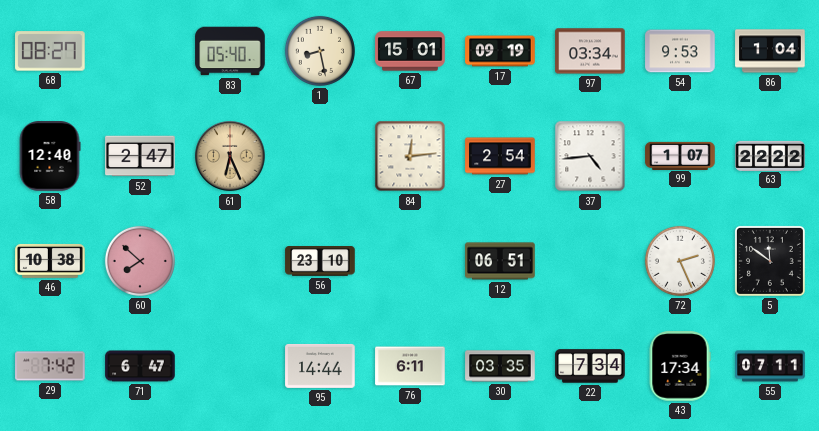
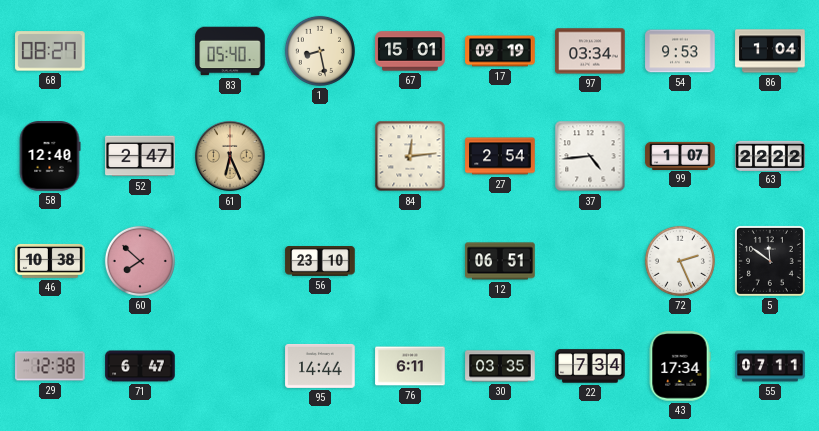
29: 7:42 -> 12:38 (50, 366)
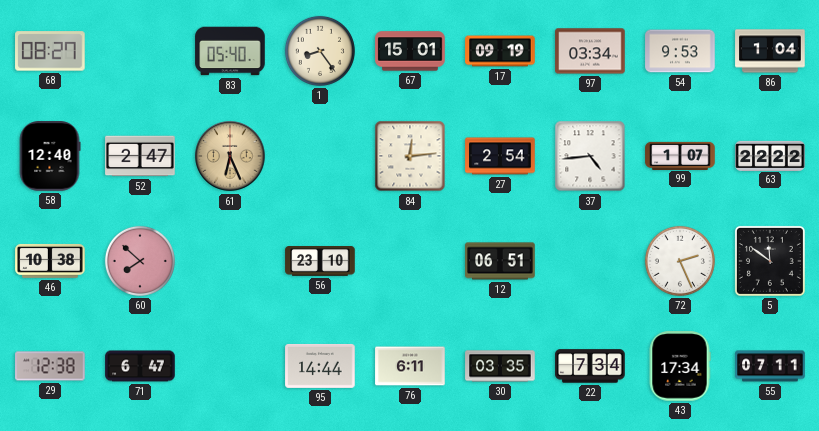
1: 8:28 -> 8:24 (320, 51)
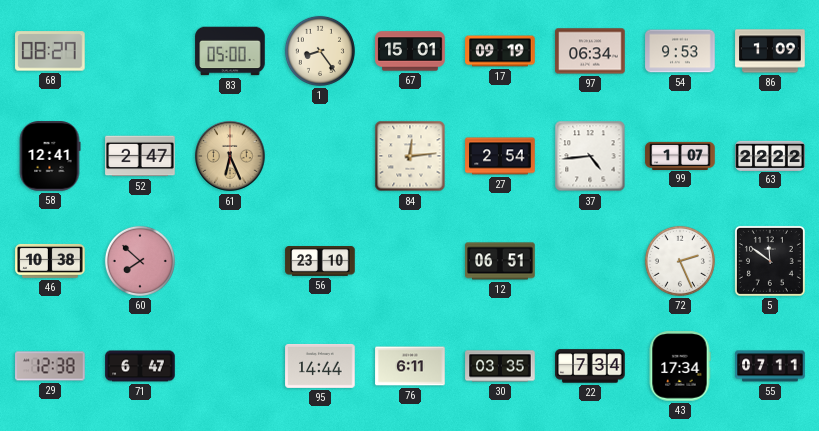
83: 05:40 -> 05:00 (230, 51)
97: 03:34 -> 06:34 (590, 51)
86: 1:04 -> 1:09 (770, 51)
58: 12:40 -> 12:41 (50, 156)
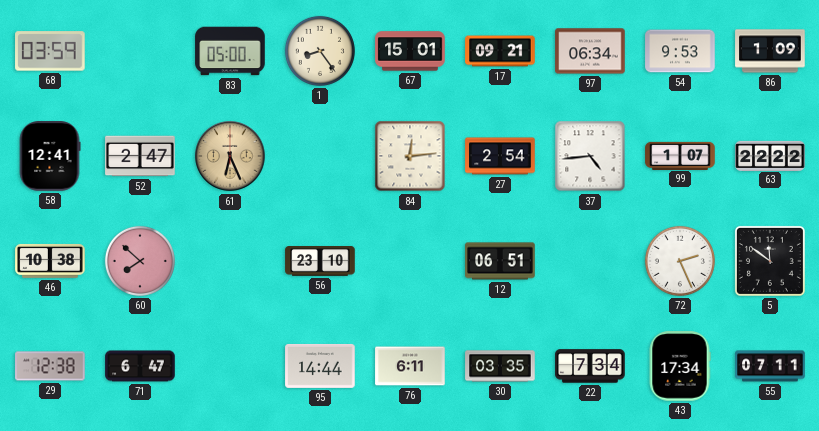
68: 08:27 -> 03:59 (50, 51)
17: 09:19 -> 09:21 (500, 51)
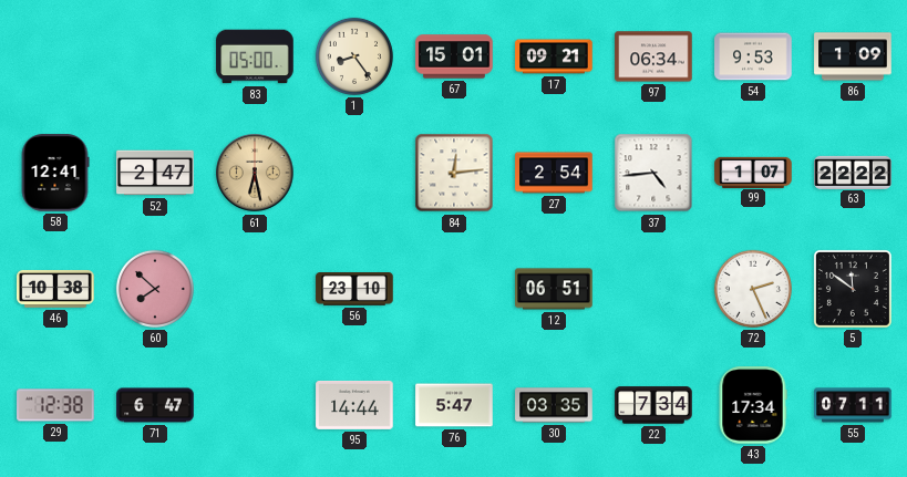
68: 03:59 -> none (50, 51)
61: 6:26 -> 6:28 (255, 173)
76: 6:11 -> 5:47 (454, 405)
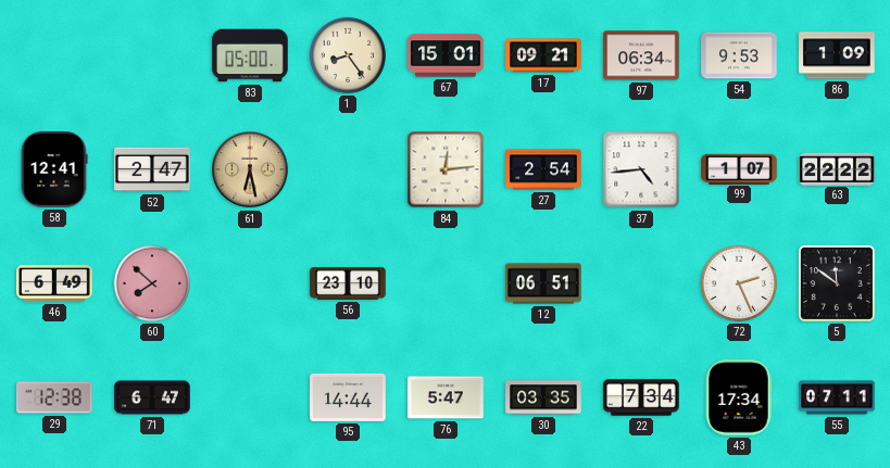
46: 10:38 -> 6:49 (54, 283)
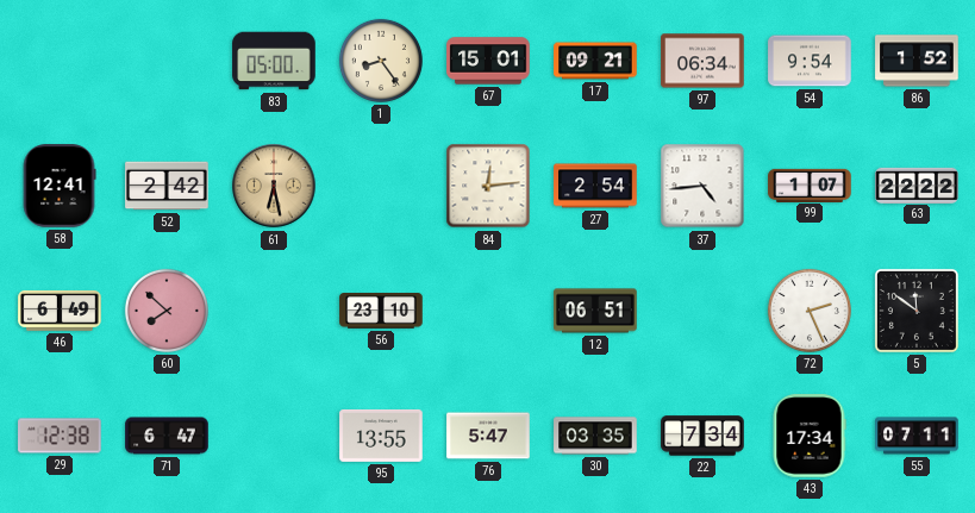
54: 9:53 -> 9:54 (810, 61)
86: 1:09 -> 1:52 (917, 61)
52: 2:47 -> 2:42 (167, 186)
95: 14:44 -> 13:55 (381, 436)
